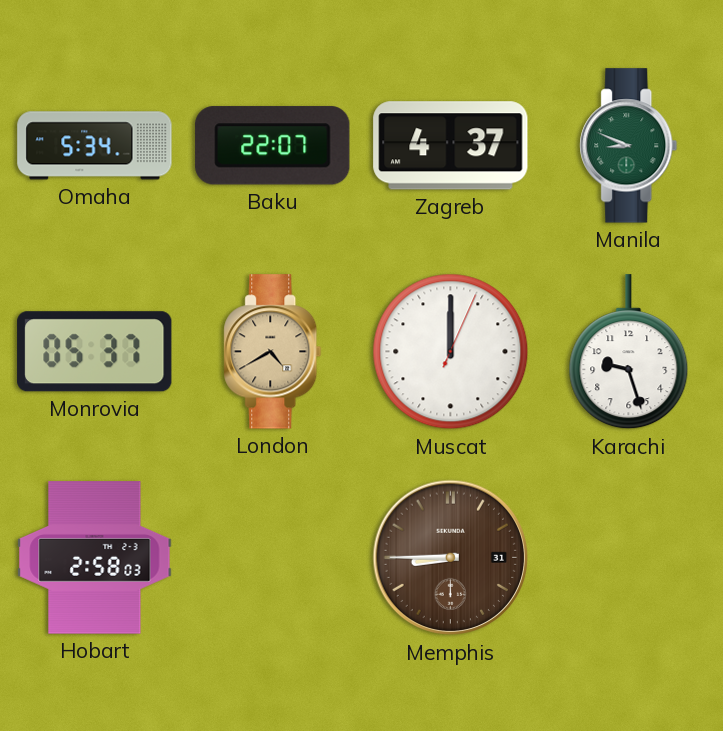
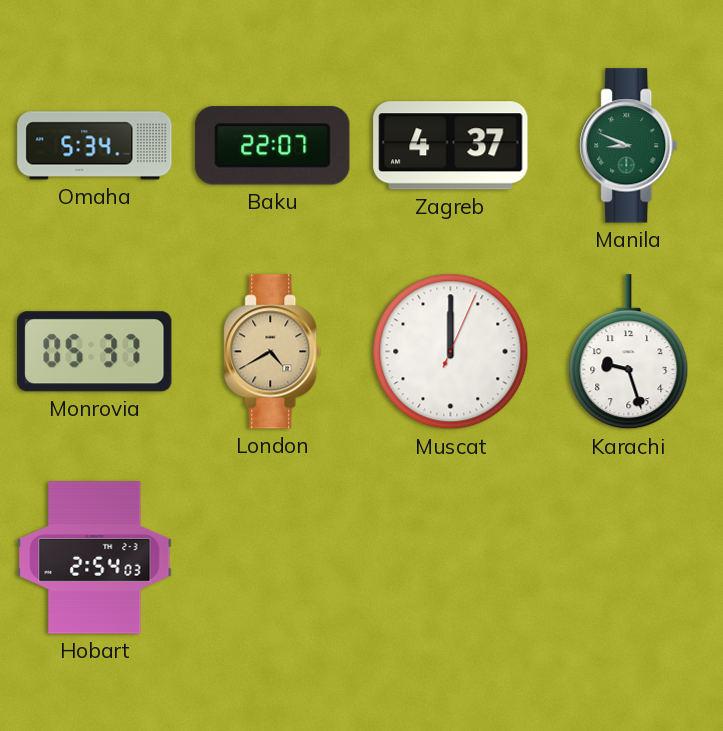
Hobart: 2:58 -> 2:54 (95, 558)
Memphis: 8:45 -> none (451, 558)
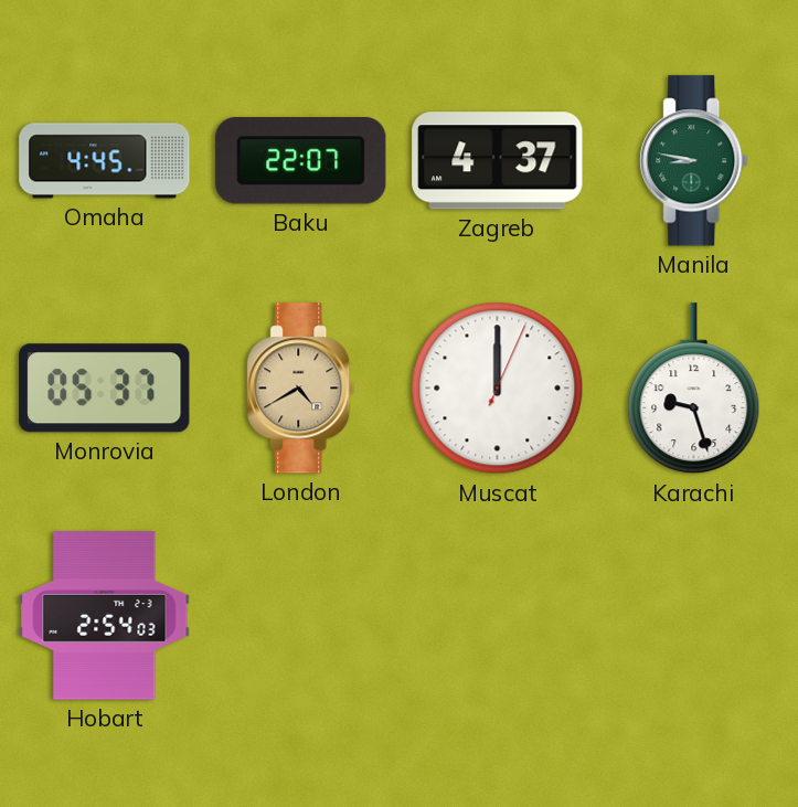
Omaha: 5:34 -> 4:45 (105, 161)
Manila: 8:49 -> 8:47 (694, 161)
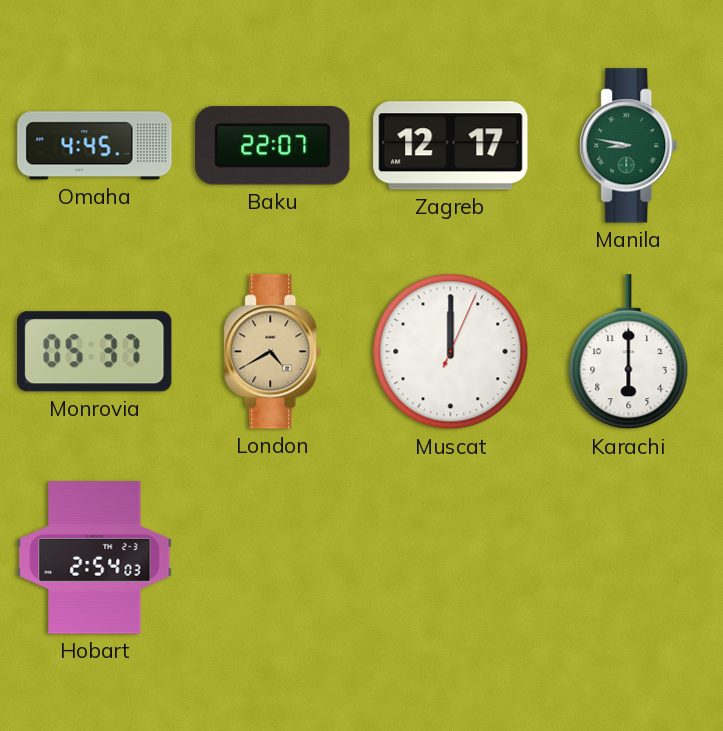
Zagreb: 4:37 -> 12:17 (451, 146)
Karachi: 9:27 -> 6:00 (629, 352)
